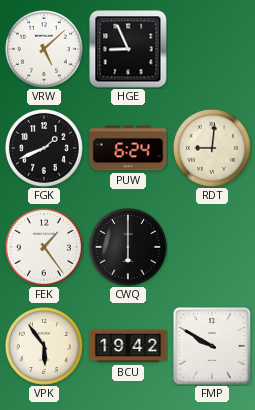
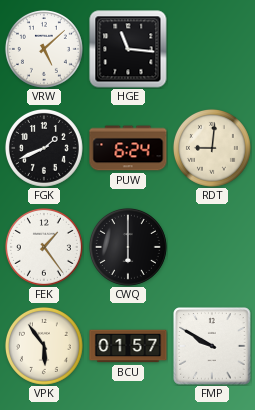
HGE: 8:56 -> 11:16 (128, 49)
BCU: 19:42 -> 01:57 (128, 346)
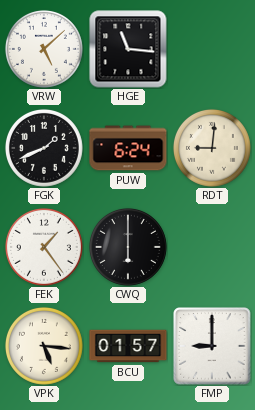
VPK: 5:54 -> 5:16 (44, 346)
FMP: 9:50 -> 9:00 (212, 346)
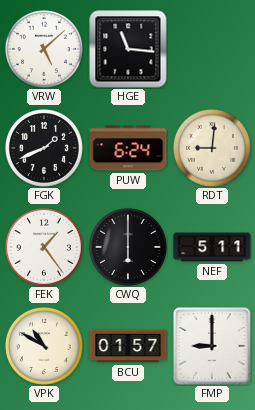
NEF: none -> 5:11 (212, 247)
VPK: 5:16 -> 10:50 (44, 346)
